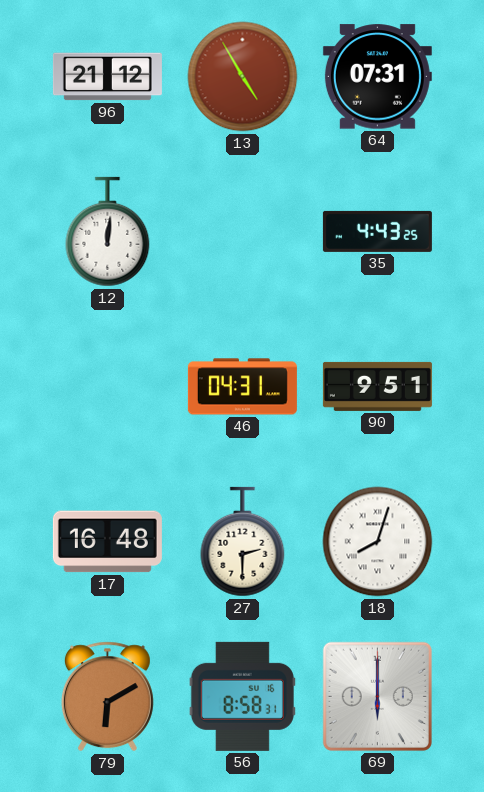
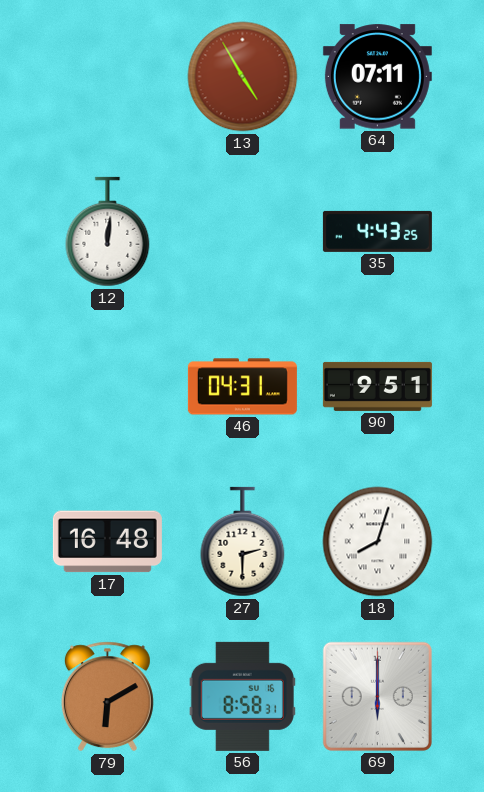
96: 21:12 -> none (107, 77)
64: 07:31 -> 07:11 (377, 77)
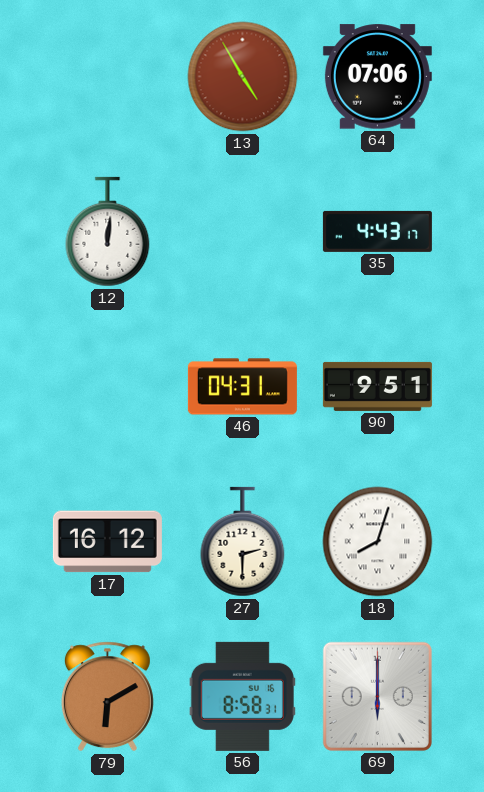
64: 07:11 -> 07:06 (377, 77)
35: 4:43:25 -> 4:43:17 (377, 231)
17: 16:48 -> 16:12 (107, 542)
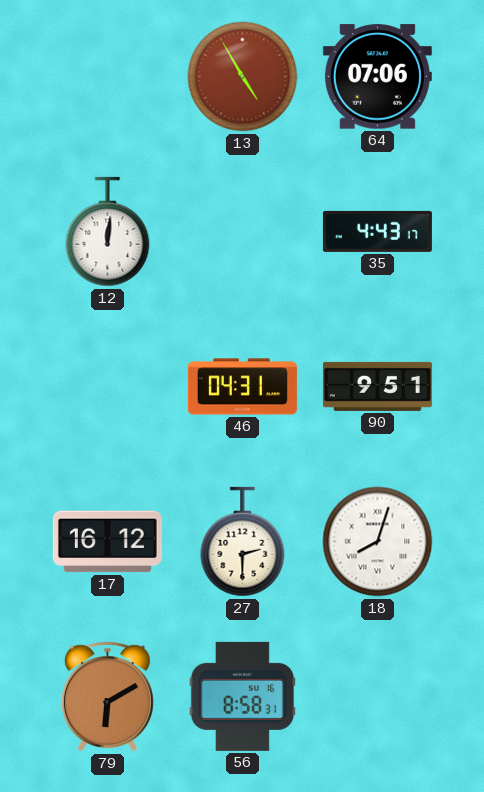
69: 6:00 -> none (377, 696)
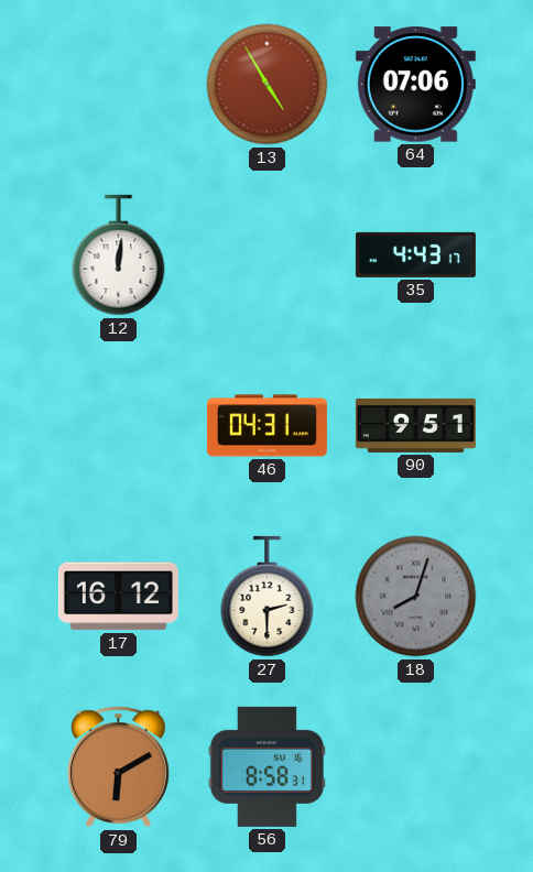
18 dial: white -> grey (416, 597)
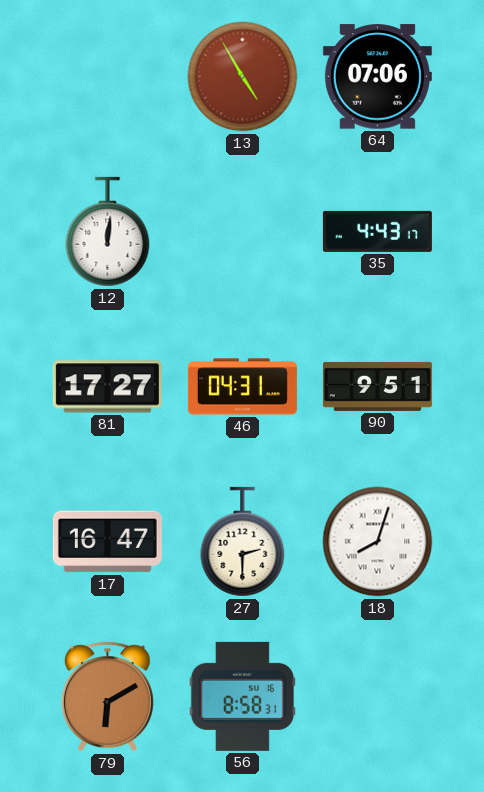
81: none -> 17:27 (107, 387)
17: 16:12 -> 16:47 (107, 542)
18 dial: grey -> white (378, 542)
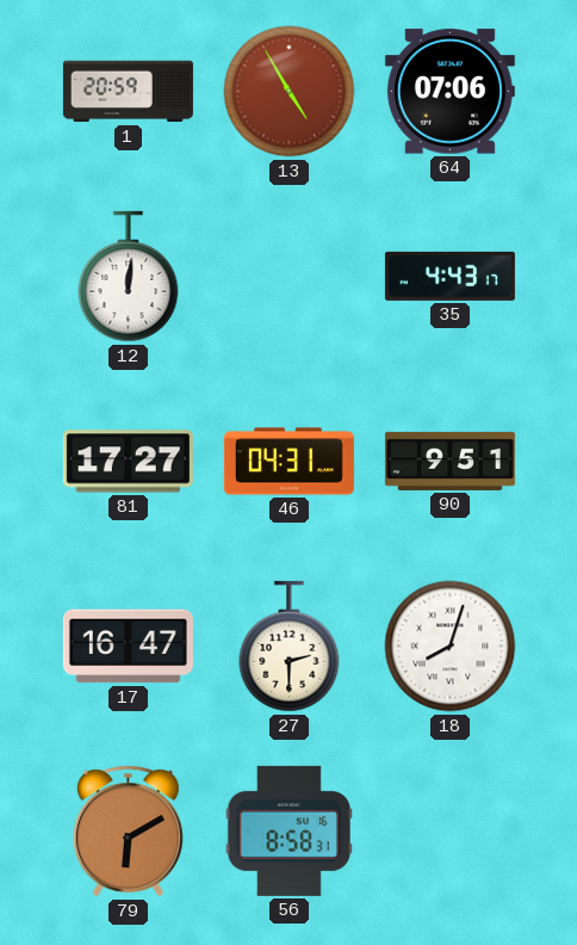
1: none -> 20:59 (128, 92)
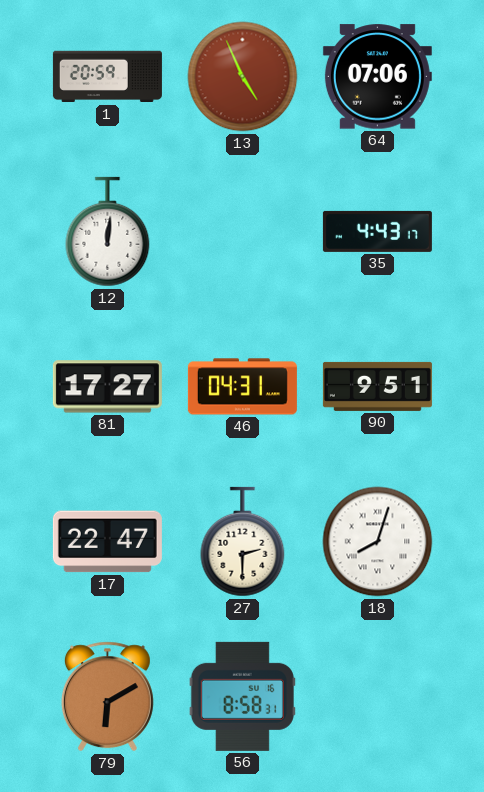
13: 4:55 -> 4:56 (243, 77)
17: 16:47 -> 22:47 (107, 542)
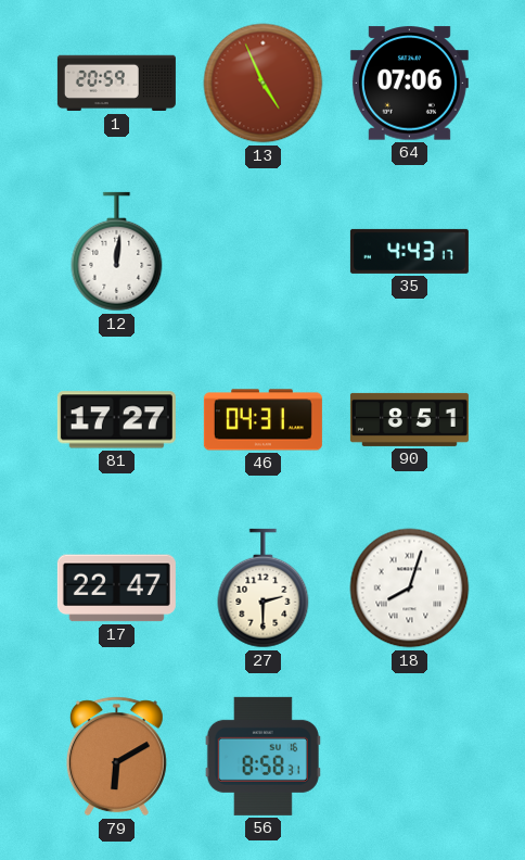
90: 9:51 -> 8:51 (409, 419)
